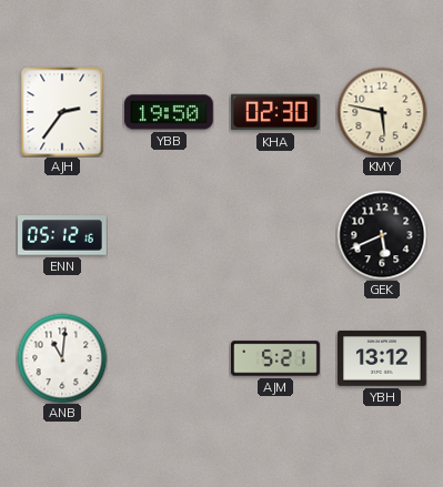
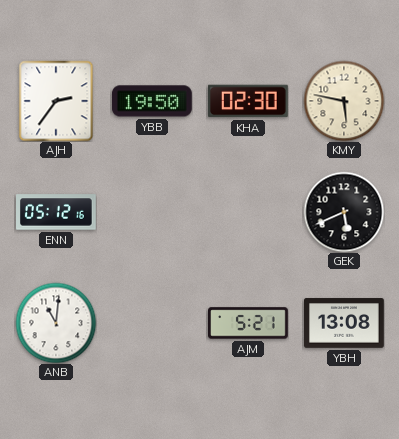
YBH: 13:12 -> 13:08 (345, 323)
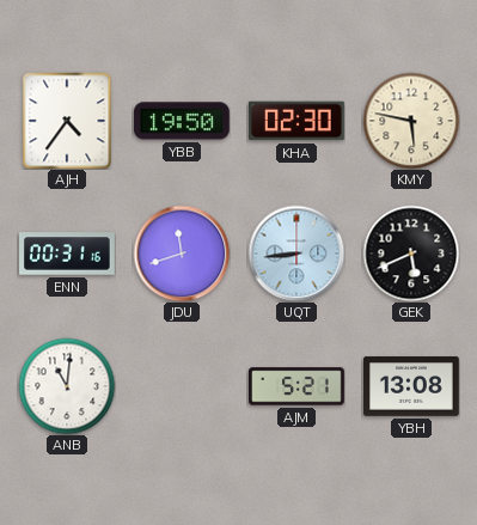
AJH: 2:36 -> 4:36 (67, 121)
ENN: 05:12 -> 00:31 (68, 254)
JDU: none -> 11:42 (182, 254)
UQT: none -> 8:44 (296, 254)
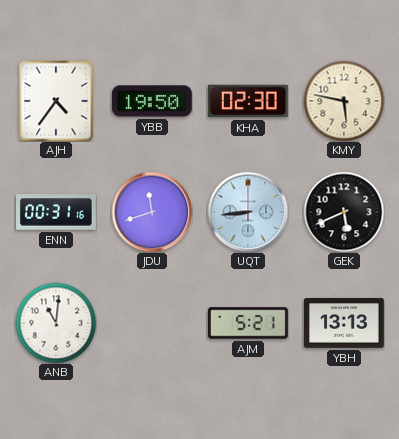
YBH: 13:08 -> 13:13 (345, 323)
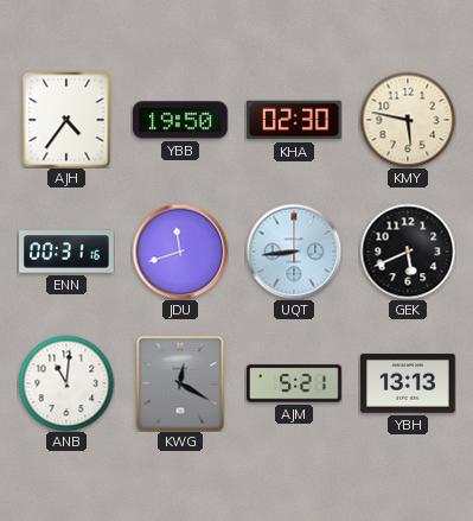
KWG: none -> 12:20 (180, 383)
